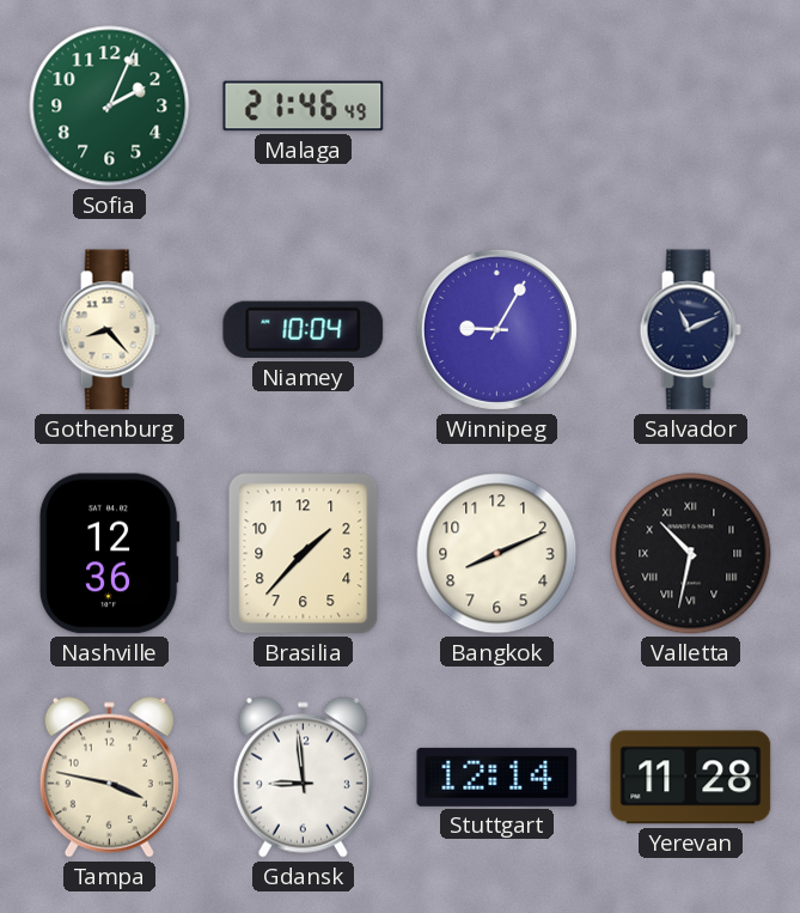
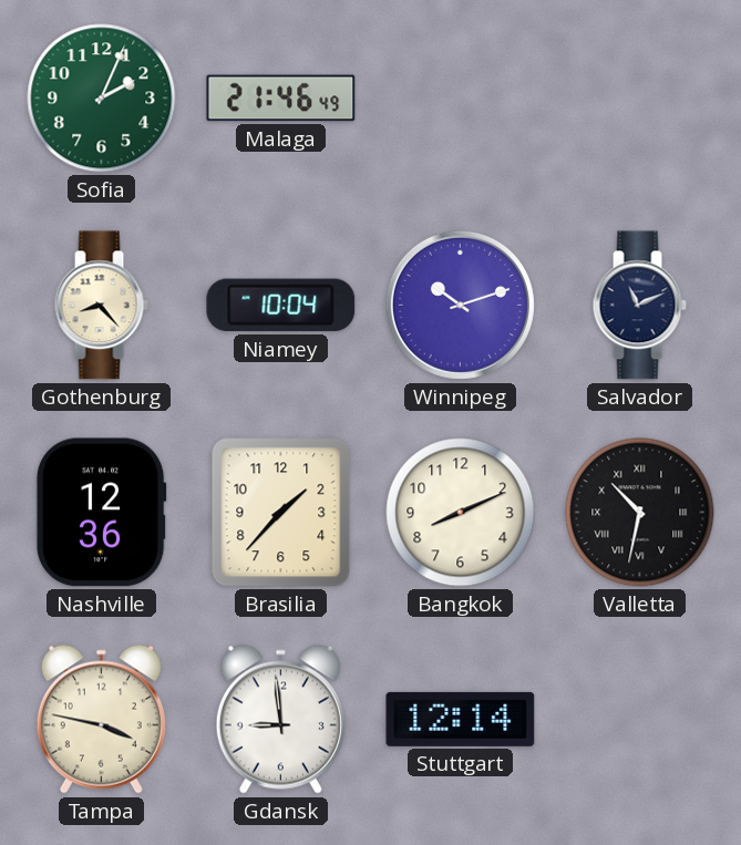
Winnipeg: 9:05 -> 10:12 (460, 305)
Yerevan: 11:28 -> none (691, 778)
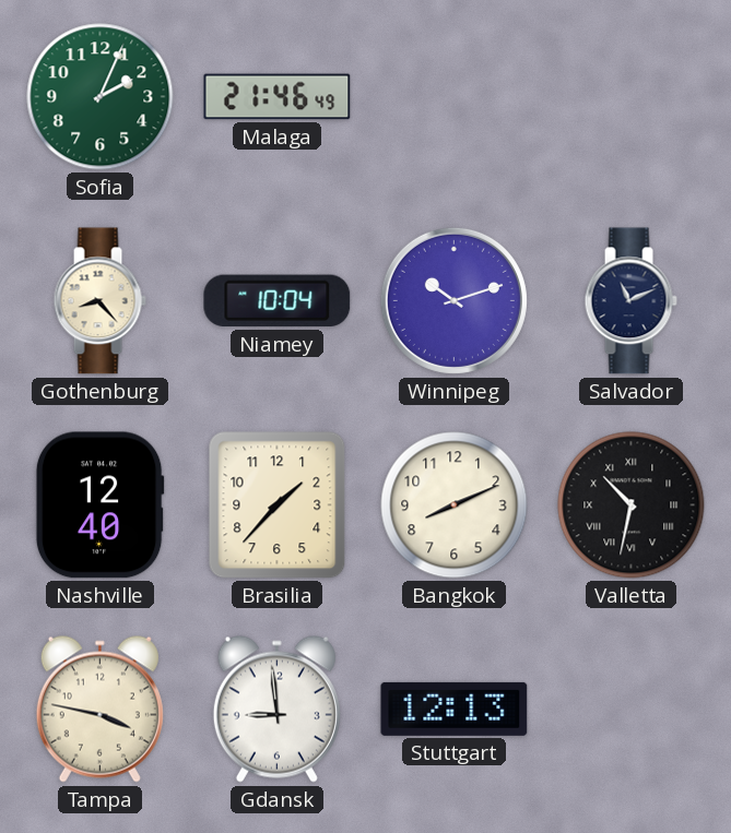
Nashville: 12:36 -> 12:40 (99, 505)
Stuttgart: 12:14 -> 12:13 (455, 709)
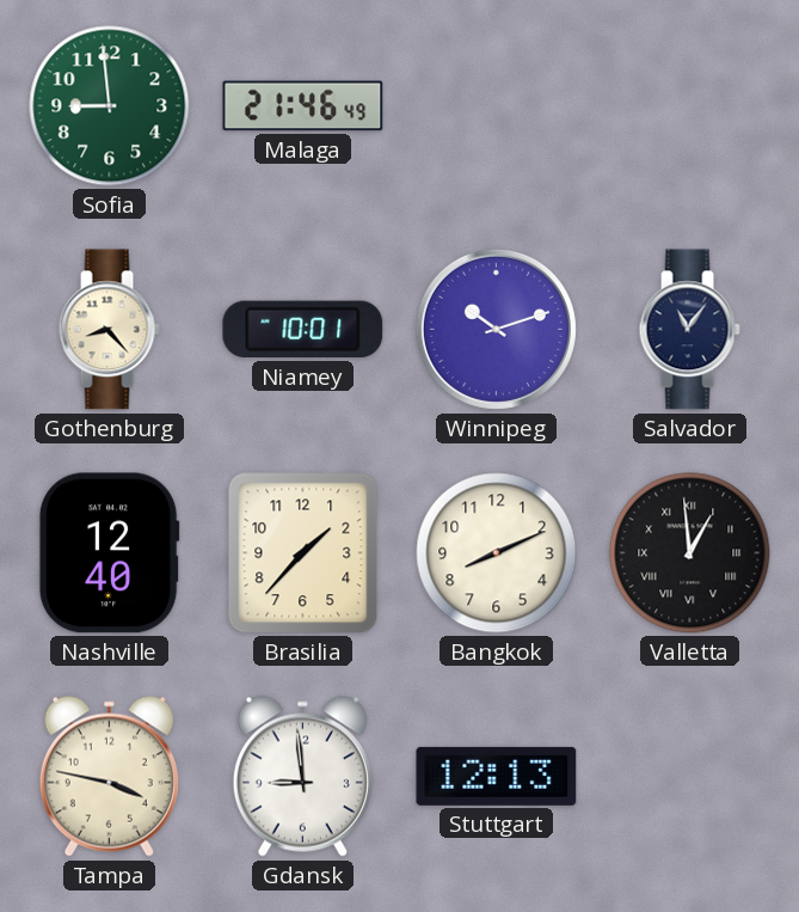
Sofia: 2:04 -> 8:59 (110, 106)
Niamey: 10:04 -> 10:01 (303, 330)
Salvador: 11:11 -> 11:06 (689, 330)
Valletta: 10:32 -> 12:59 (690, 553)
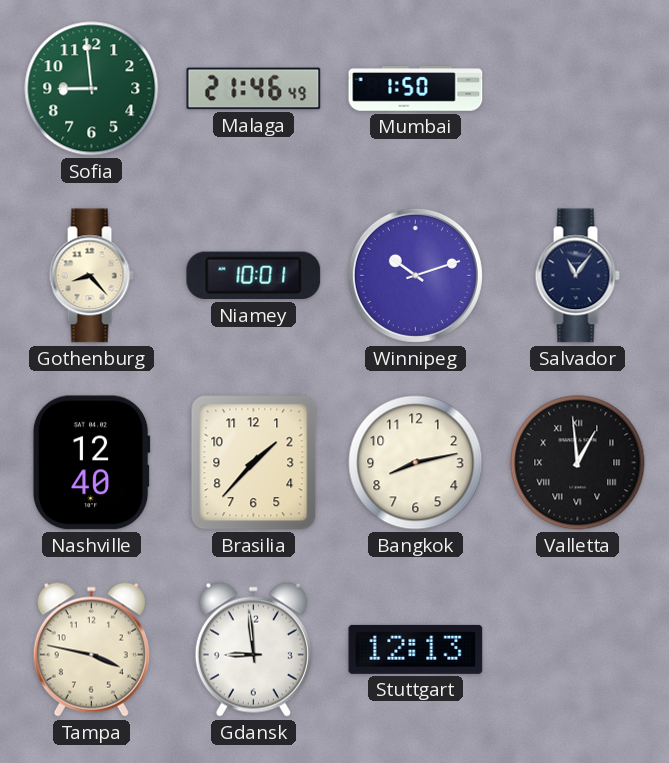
Mumbai: none -> 1:50 (416, 89)
Bangkok: 8:11 -> 8:13 (416, 463)
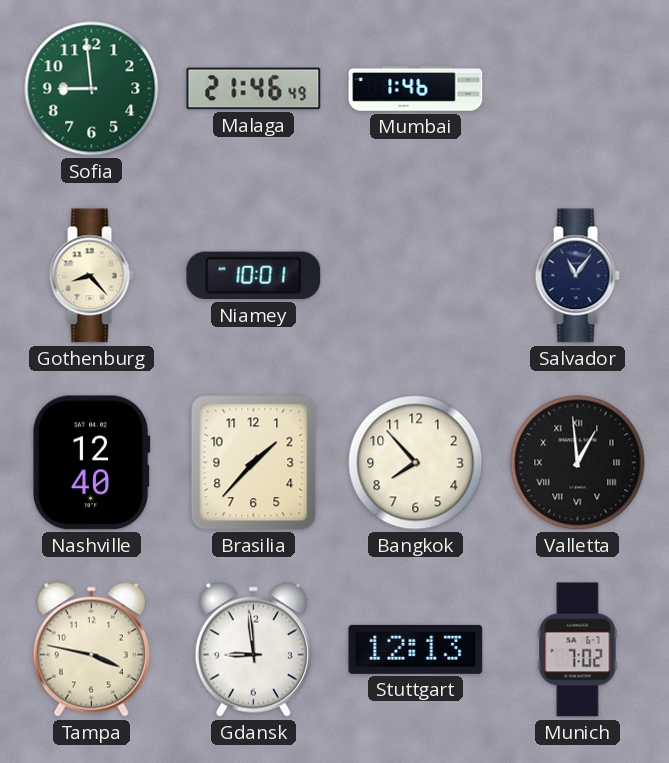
Mumbai: 1:50 -> 1:46 (416, 89)
Winnipeg: 10:12 -> none (415, 275)
Bangkok: 8:13 -> 7:53 (416, 463)
Munich: none -> 7:02 (578, 650)
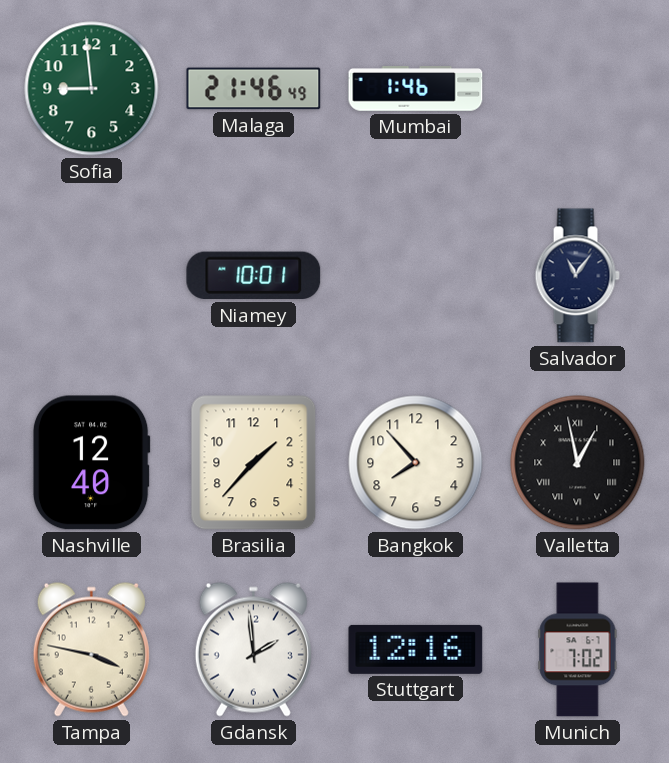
Gothenburg: 8:23 -> none (91, 276)
Valletta: 12:59 -> 12:58 (578, 463)
Gdansk: 8:59 -> 1:59 (253, 649)
Stuttgart: 12:13 -> 12:16 (416, 649)
